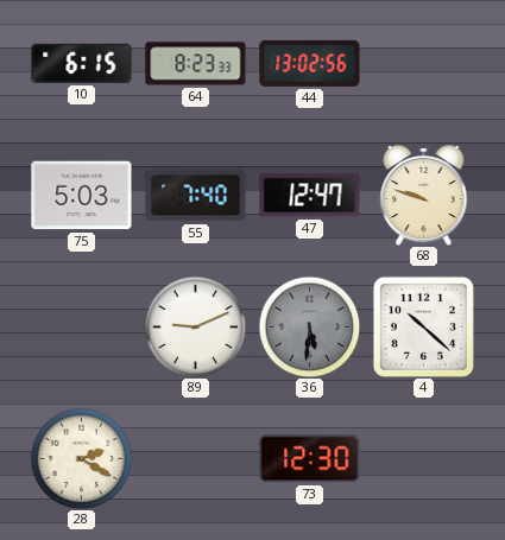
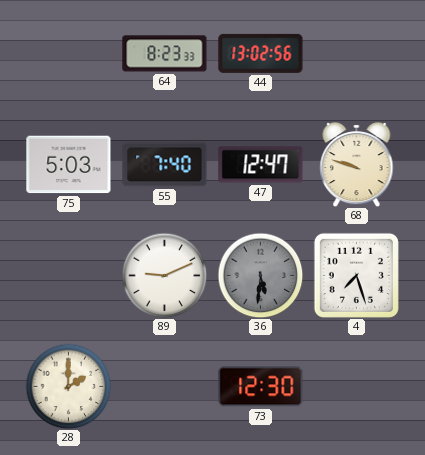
10: 6:15 -> none (82, 63)
4: 10:22 -> 7:27 (356, 275)
28: 2:20 -> 2:00 (68, 386)
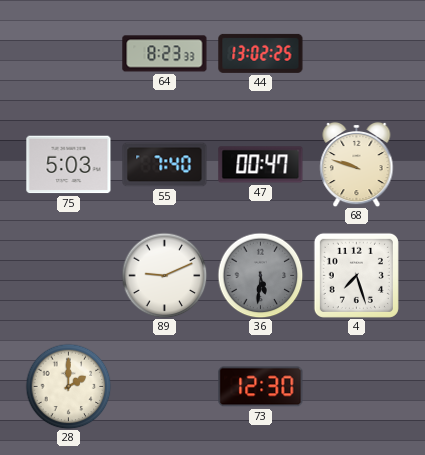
44: 13:02:56 -> 13:02:25 (261, 53)
47: 12:47 -> 00:47 (261, 165)
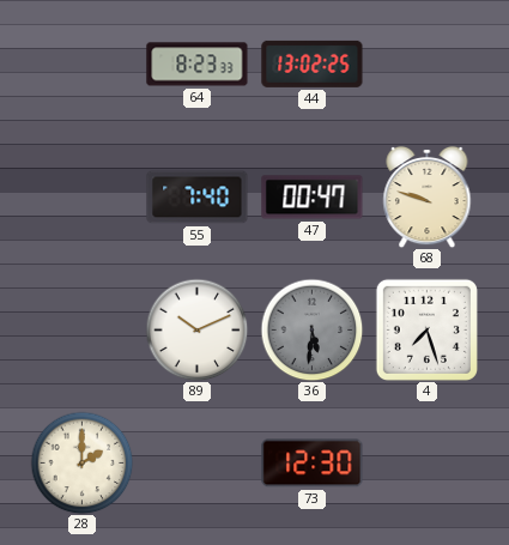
75: 5:03 -> none (69, 165)
89: 9:11 -> 10:11 (196, 329)
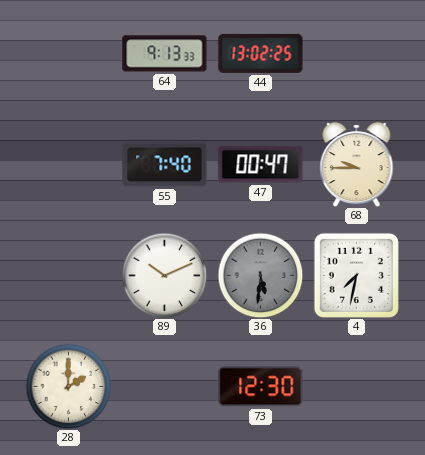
64: 8:23 -> 9:13 (165, 54)
68: 9:48 -> 9:45 (357, 164)
4: 7:27 -> 7:32 (356, 275)
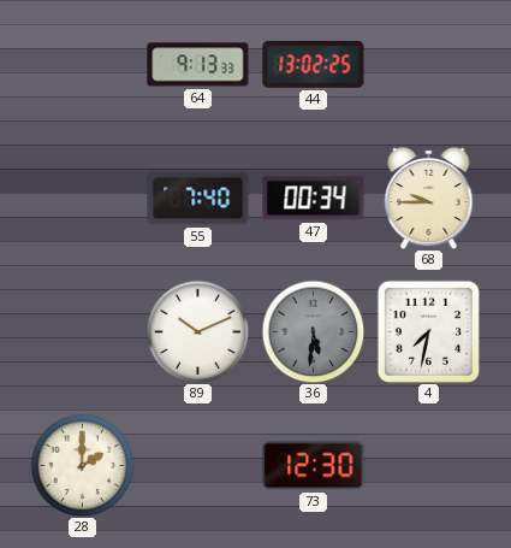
47: 00:47 -> 00:34 (314, 199)
